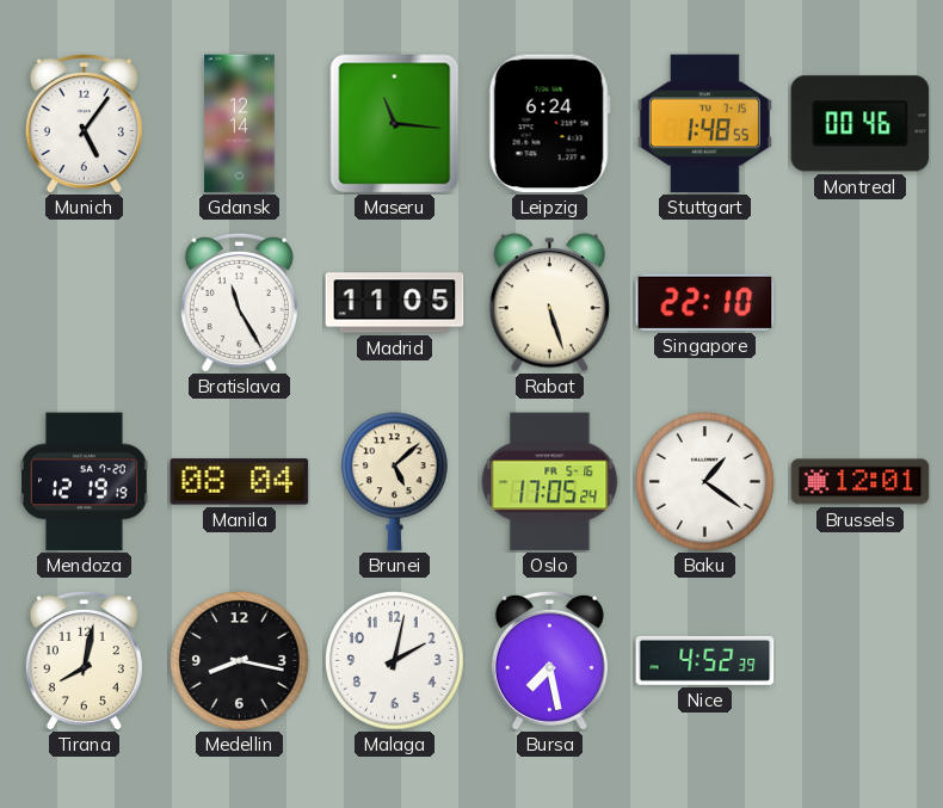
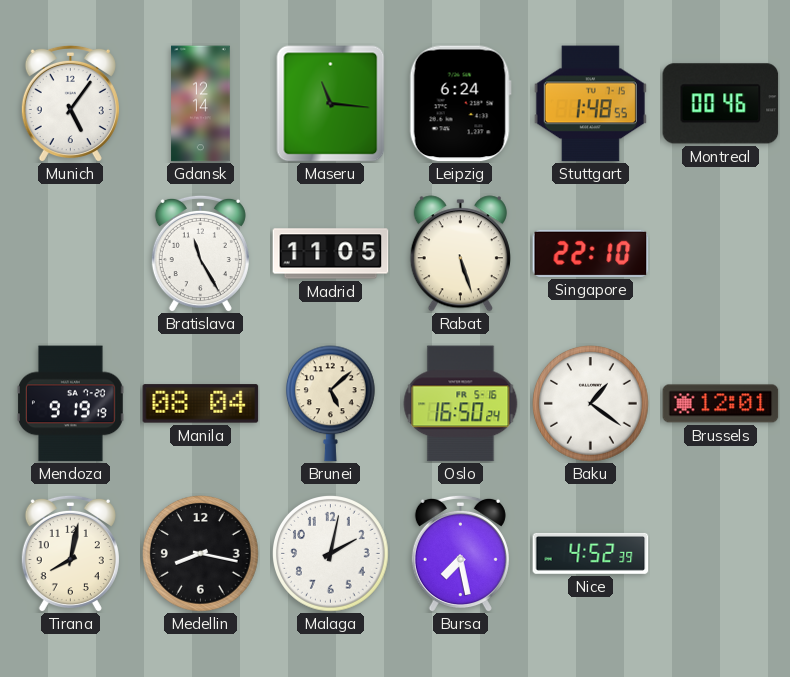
Mendoza: 12:19 -> 9:19 (70, 404)
Oslo: 17:05 -> 16:50 (461, 404)
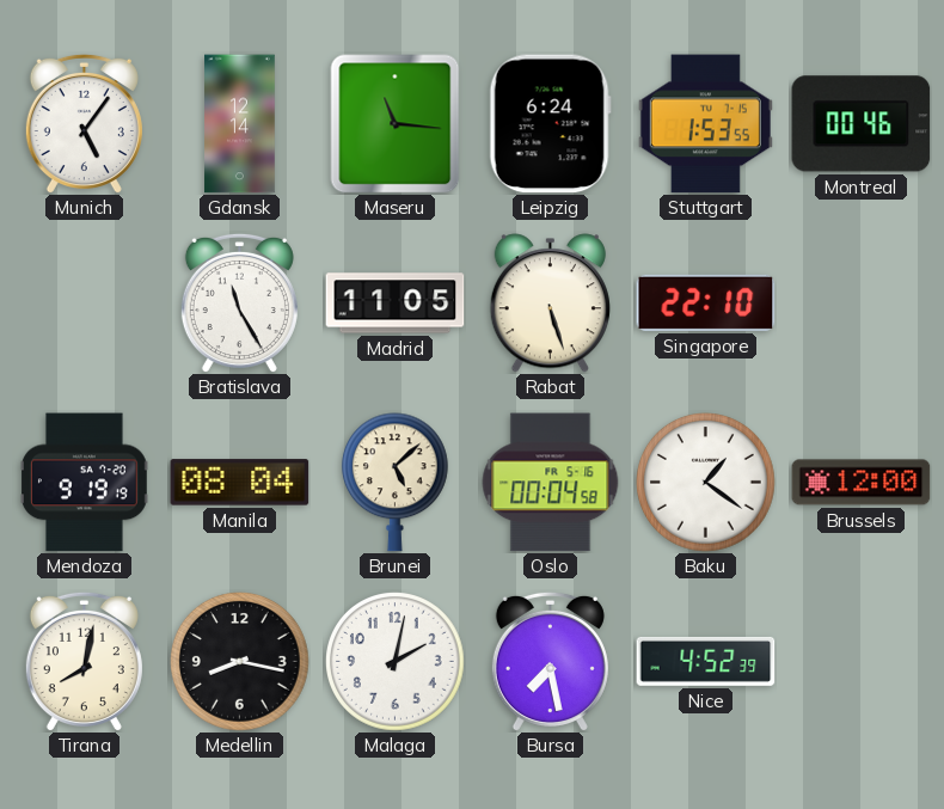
Stuttgart: 1:48 -> 1:53 (705, 124)
Oslo: 16:50 -> 00:04 (551, 483)
Brussels: 12:01 -> 12:00 (862, 483)
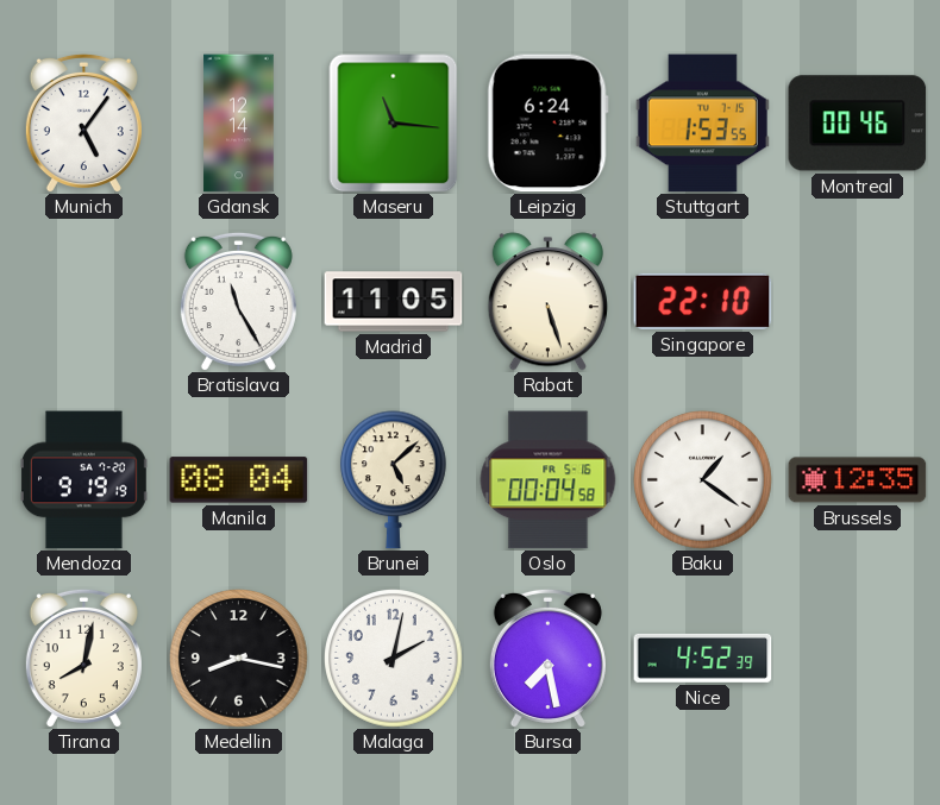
Brussels: 12:00 -> 12:35 (858, 480)
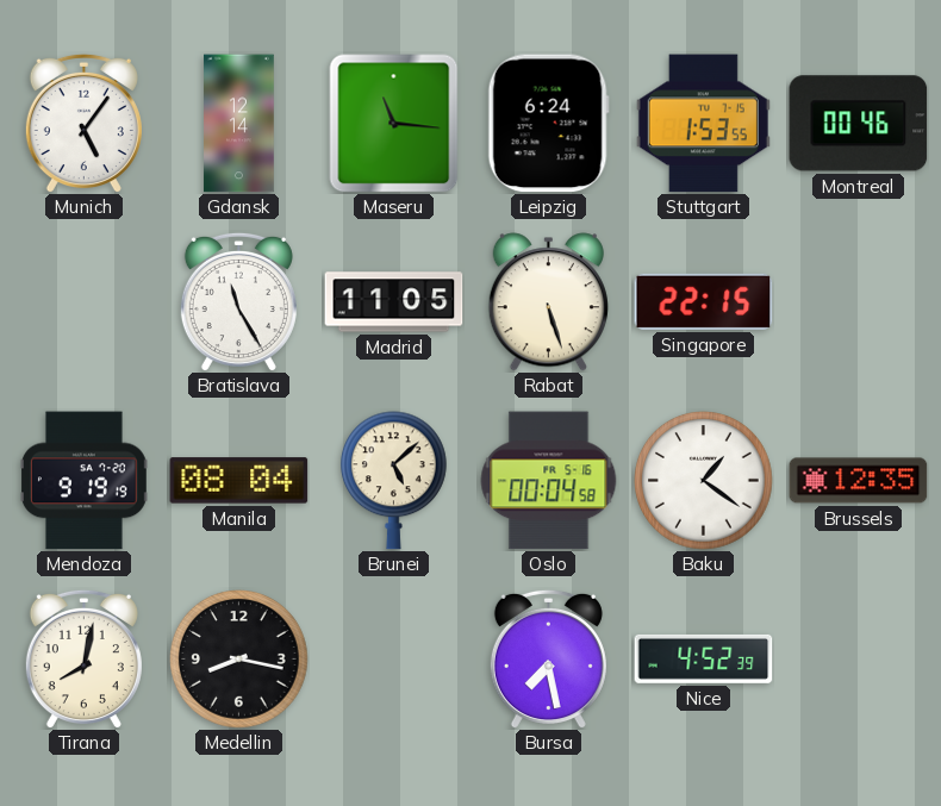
Singapore: 22:10 -> 22:15 (704, 301)
Malaga: 2:02 -> none (394, 659)
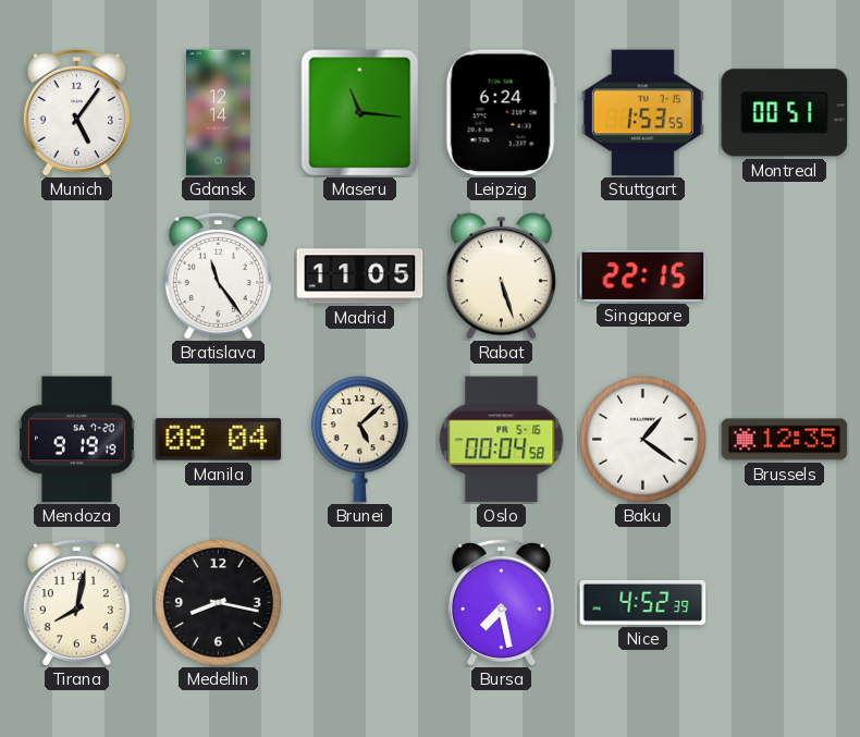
Montreal: 00:46 -> 00:51 (785, 113)
Bratislava: 11:25 -> 11:24 (218, 275)
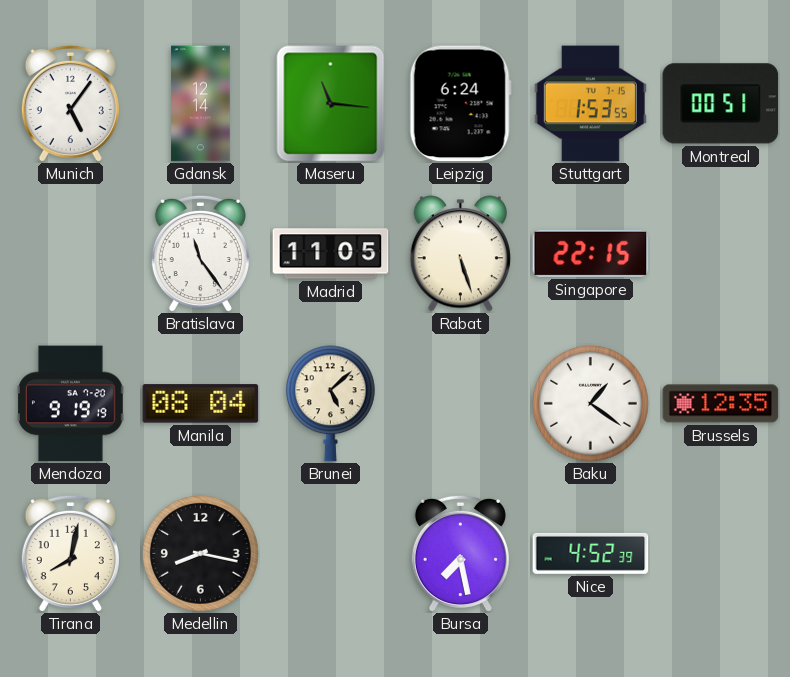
Oslo: 00:04 -> none (502, 440)
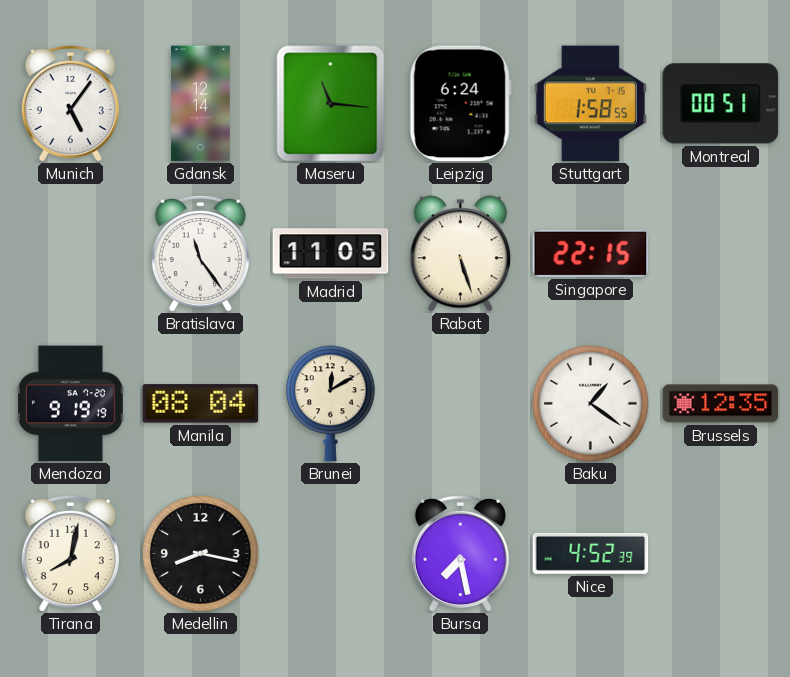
Stuttgart: 1:53 -> 1:58 (590, 104)
Brunei: 5:08 -> 12:10 (330, 404)
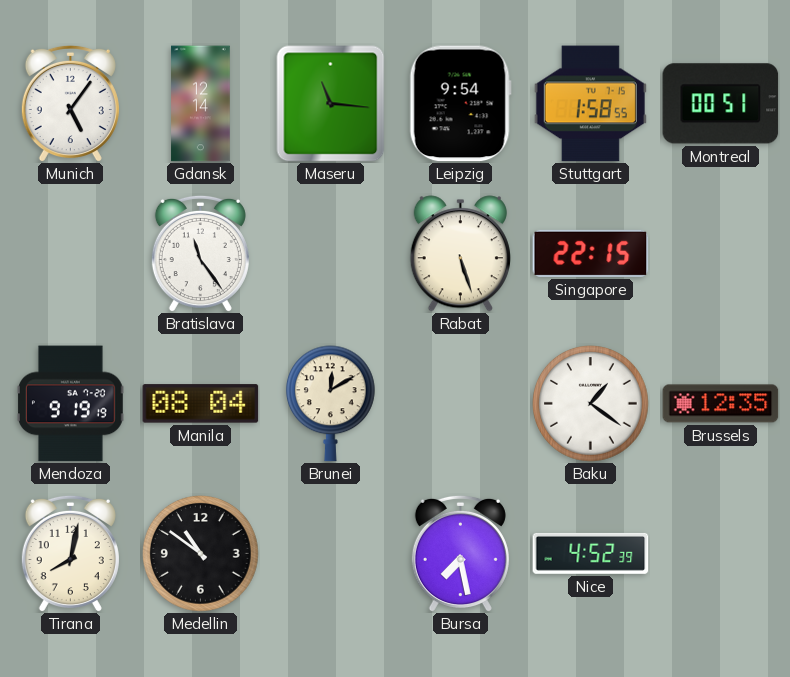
Leipzig: 6:24 -> 9:54 (460, 104)
Madrid: 11:05 -> none (331, 254)
Medellin: 8:17 -> 10:51 (201, 554)
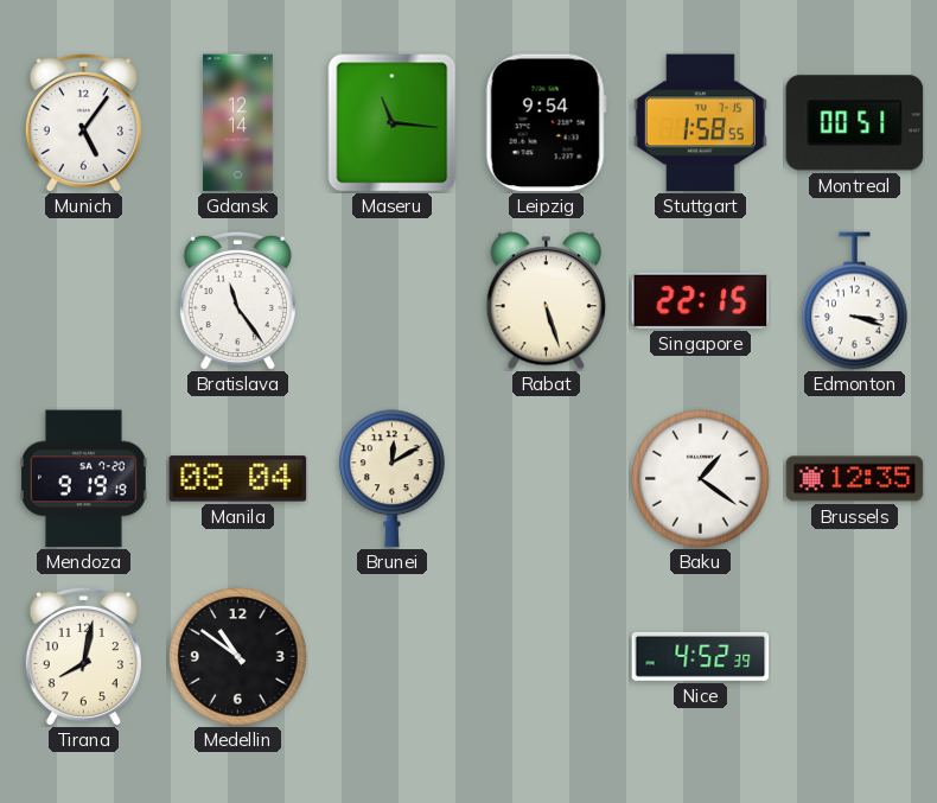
Edmonton: none -> 3:18 (854, 301)
Bursa: 7:28 -> none (460, 553)
